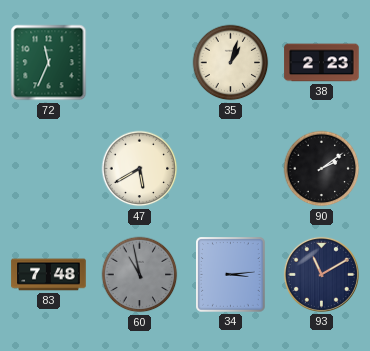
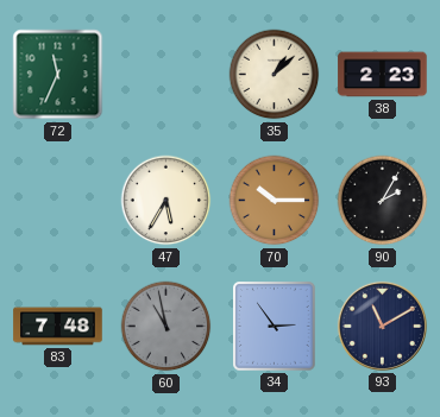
35: 1:03 -> 1:08 (275, 75)
47: 5:40 -> 5:35 (166, 201)
70: none -> 10:15 (275, 201)
90: 2:09 -> 2:05 (383, 201)
34: 3:14 -> 2:54 (275, 327)
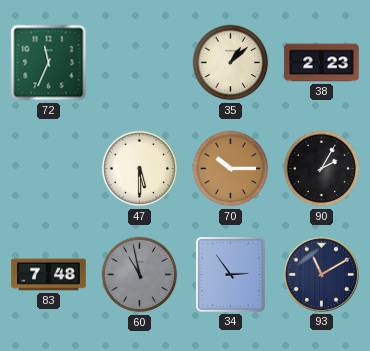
47: 5:35 -> 5:30 (140, 169)
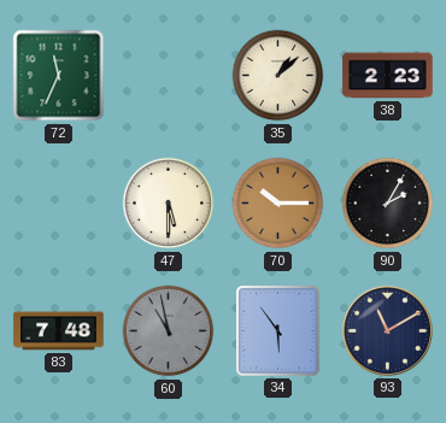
34: 2:54 -> 5:54 (278, 331)
